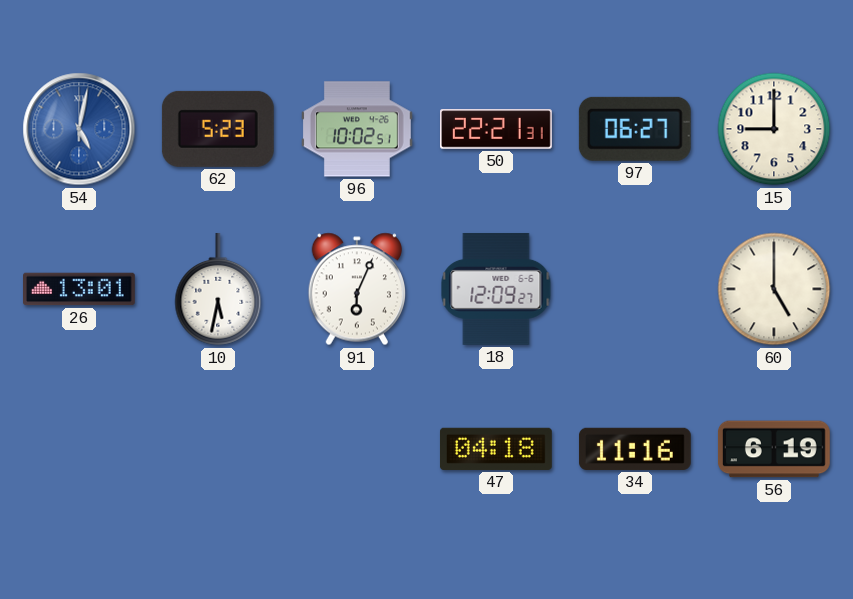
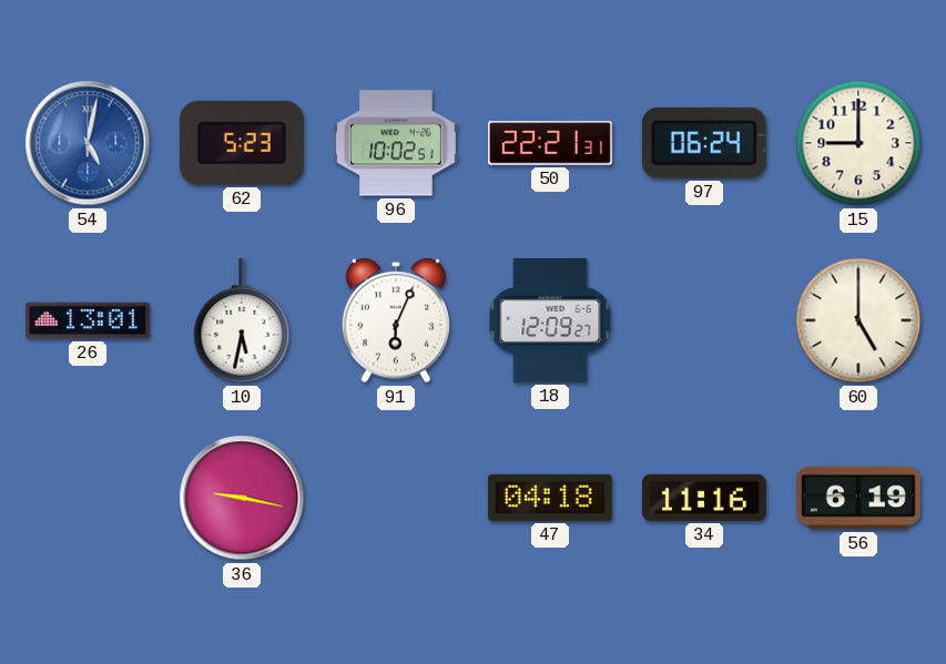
97: 06:27 -> 06:24 (704, 143)
36: none -> 9:17 (242, 498)
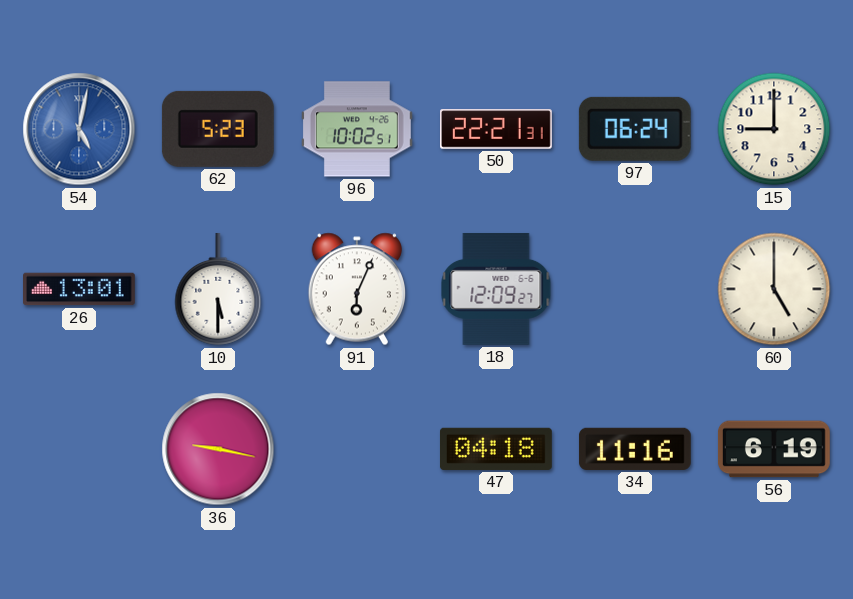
10: 5:32 -> 5:30 (218, 290)
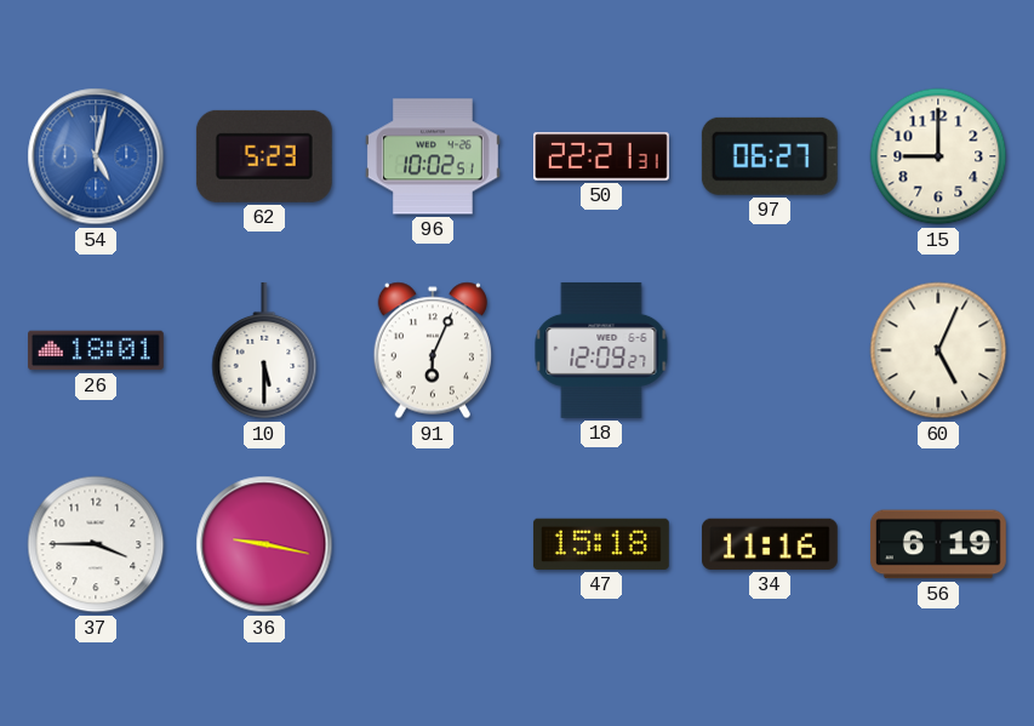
97: 06:24 -> 06:27 (770, 156)
26: 13:01 -> 18:01 (97, 350)
60: 5:00 -> 5:04 (938, 350)
37: none -> 3:45 (96, 544)
47: 04:18 -> 15:18 (601, 544)
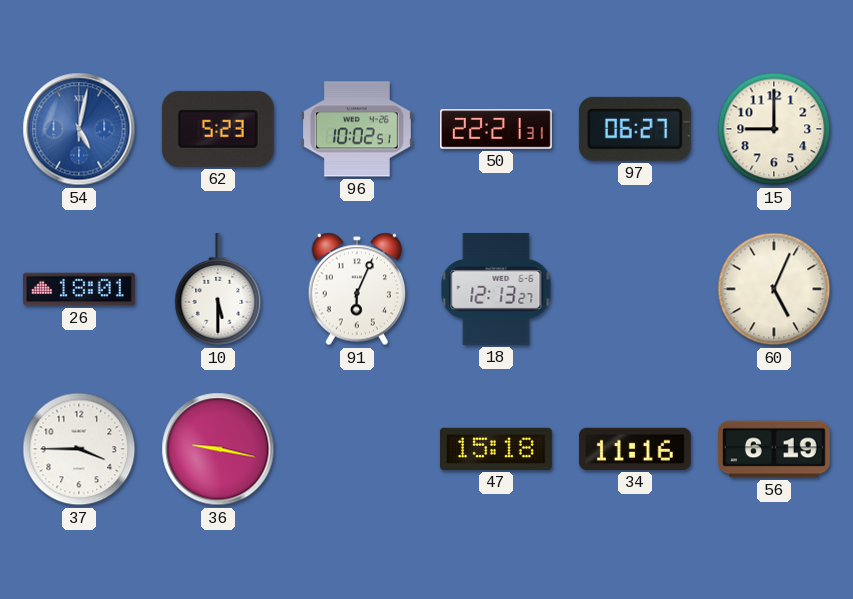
18: 12:09 -> 12:13 (496, 289)
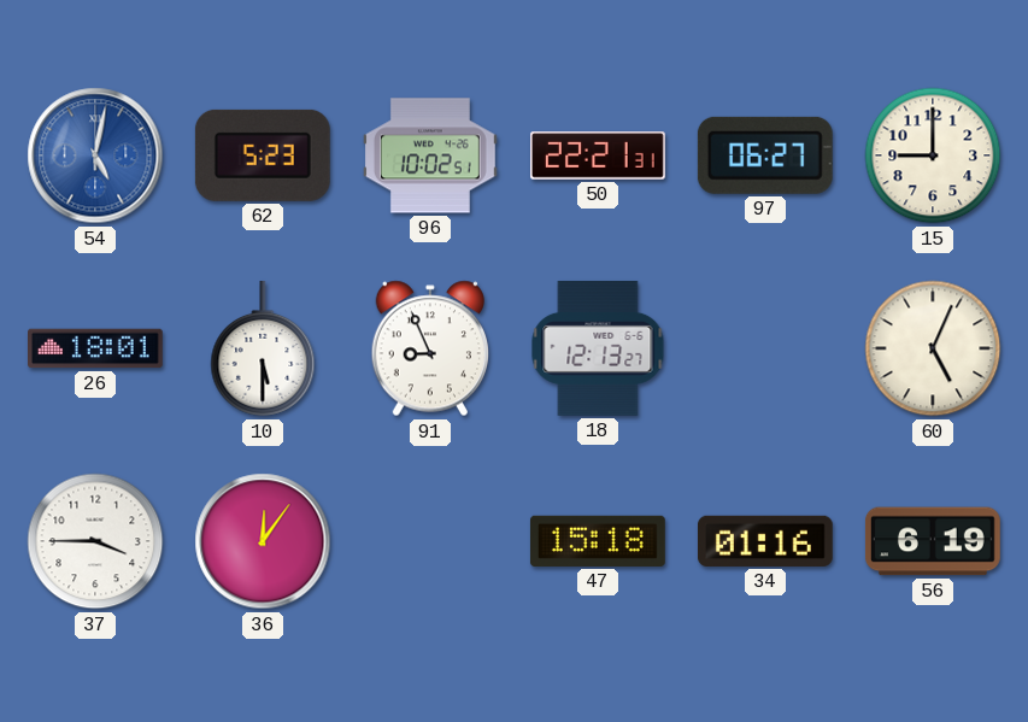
91: 6:04 -> 8:56 (429, 348)
36: 9:17 -> 12:06 (263, 541)
34: 11:16 -> 01:16 (765, 541)
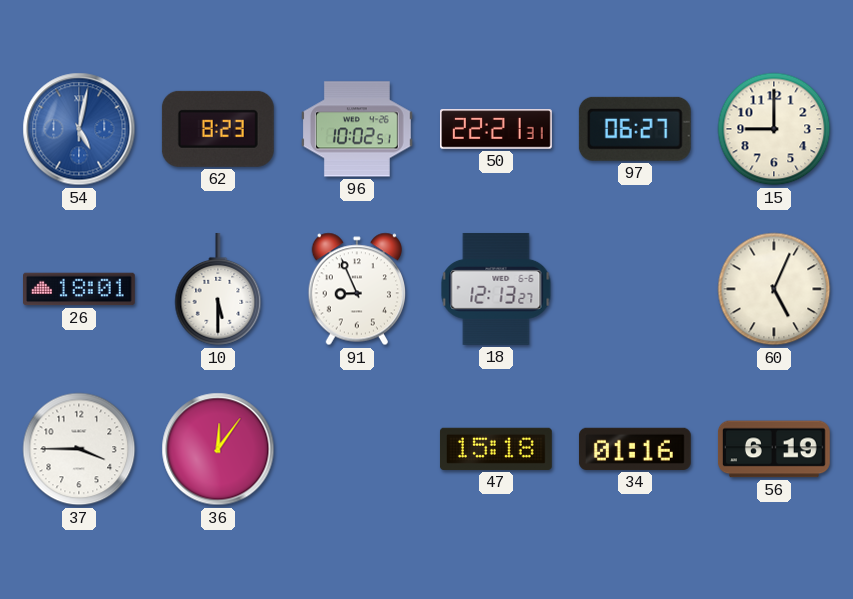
62: 5:23 -> 8:23 (218, 129)
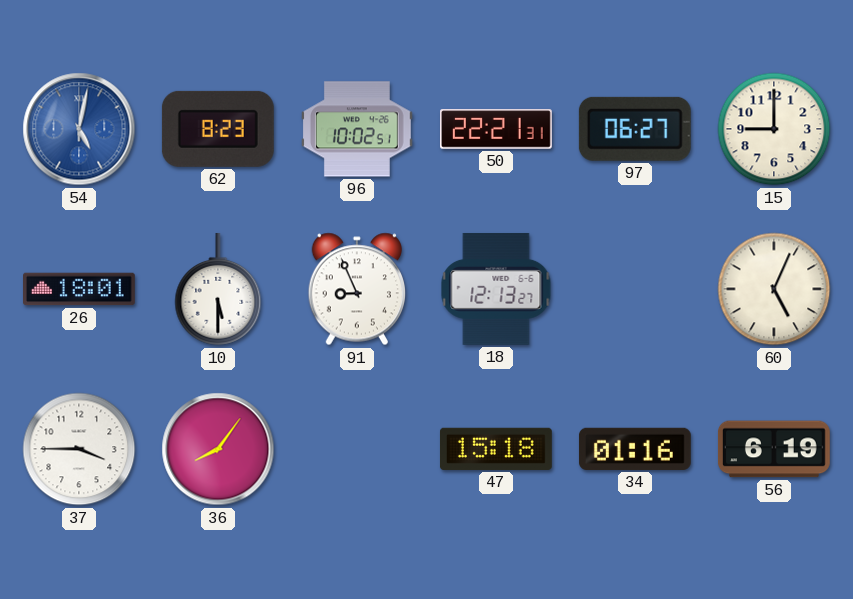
36: 12:06 -> 8:06 (218, 449)
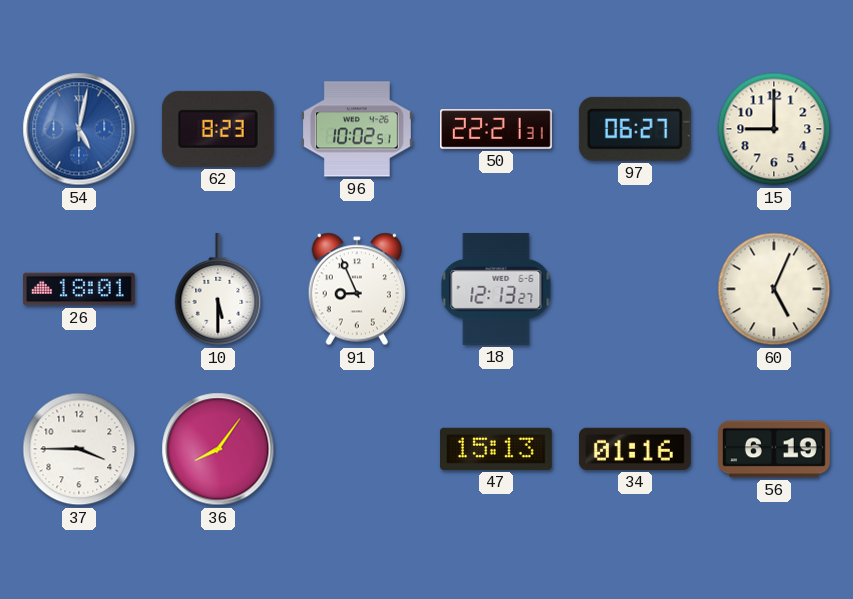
47: 15:18 -> 15:13 (496, 449)
